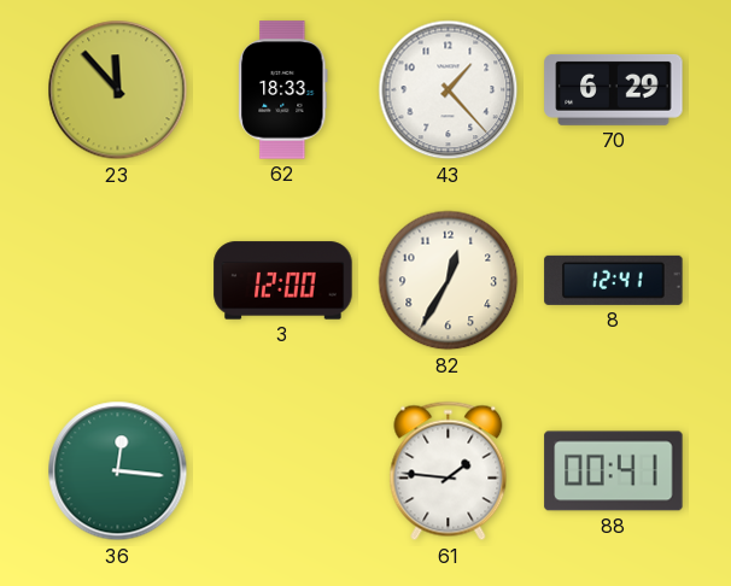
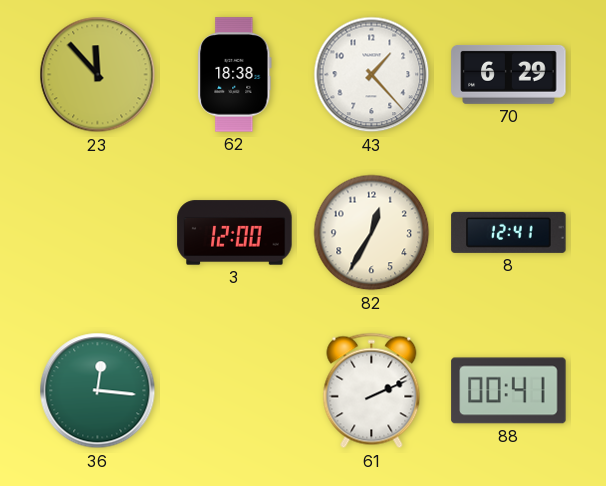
62: 18:33 -> 18:38 (235, 75)
61: 1:46 -> 2:11 (372, 391)
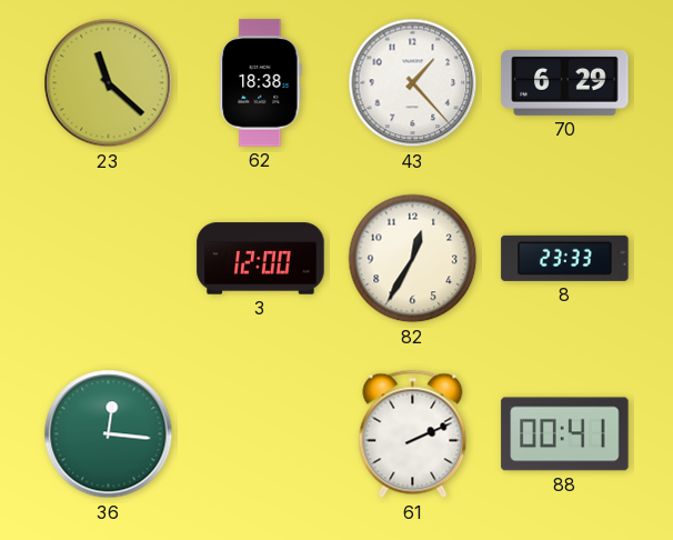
23: 11:53 -> 11:22 (109, 83)
8: 12:41 -> 23:33 (565, 258)
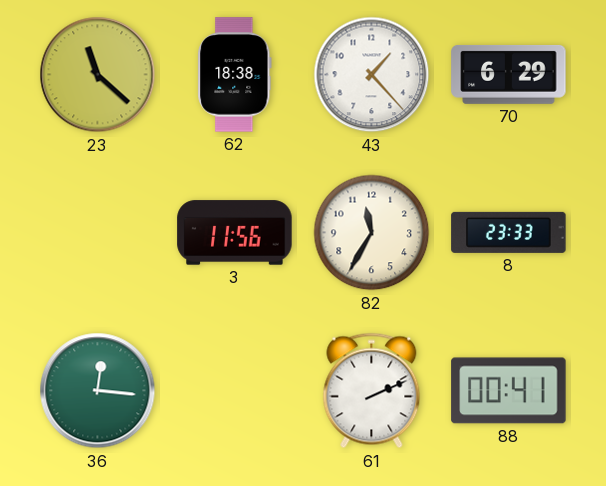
3: 12:00 -> 11:56 (235, 233)
82: 12:35 -> 11:35 (372, 233)
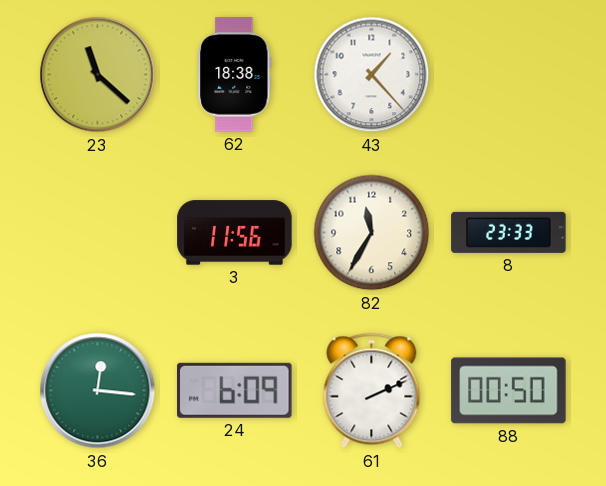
70: 6:29 -> none (509, 74)
24: none -> 6:09 (235, 390)
88: 00:41 -> 00:50 (509, 391)
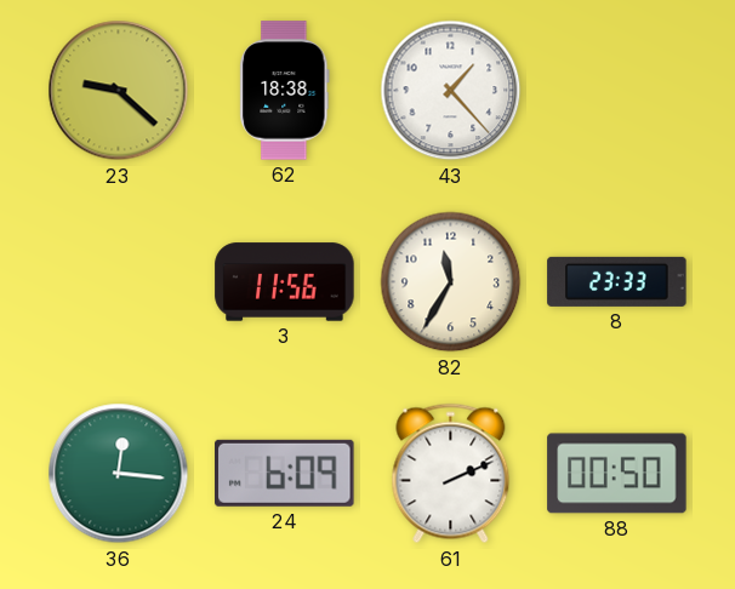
23: 11:22 -> 9:22 (119, 91)
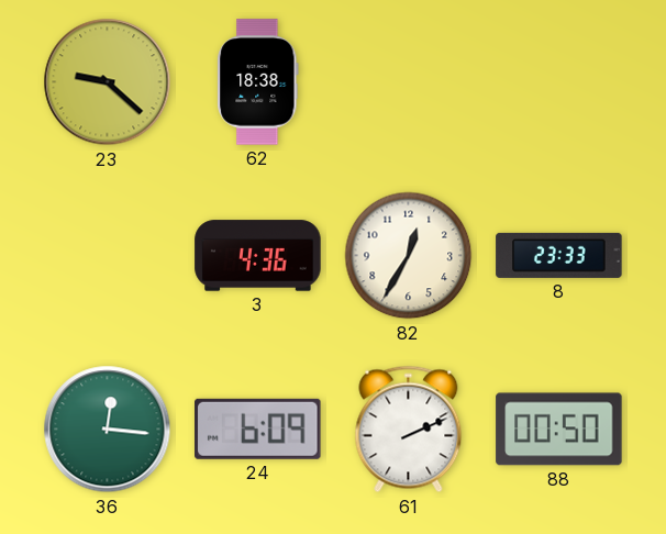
43: 1:23 -> none (451, 91)
3: 11:56 -> 4:36 (258, 256)
82: 11:35 -> 12:35 (409, 256)
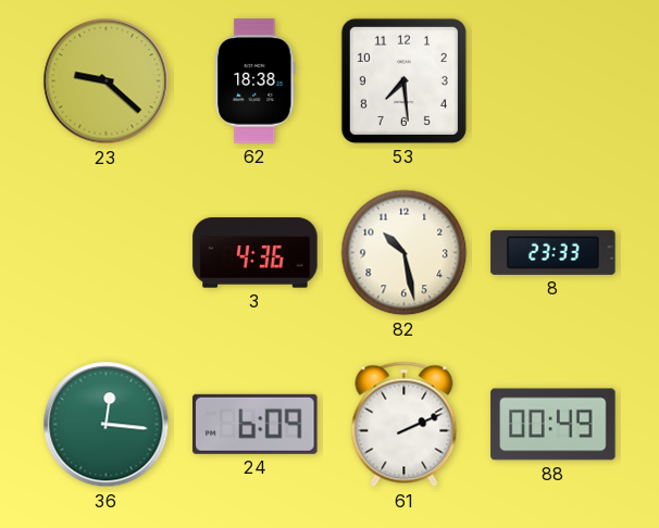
53: none -> 7:29 (403, 80)
82: 12:35 -> 10:28 (405, 253)
88: 00:50 -> 00:49 (554, 425)
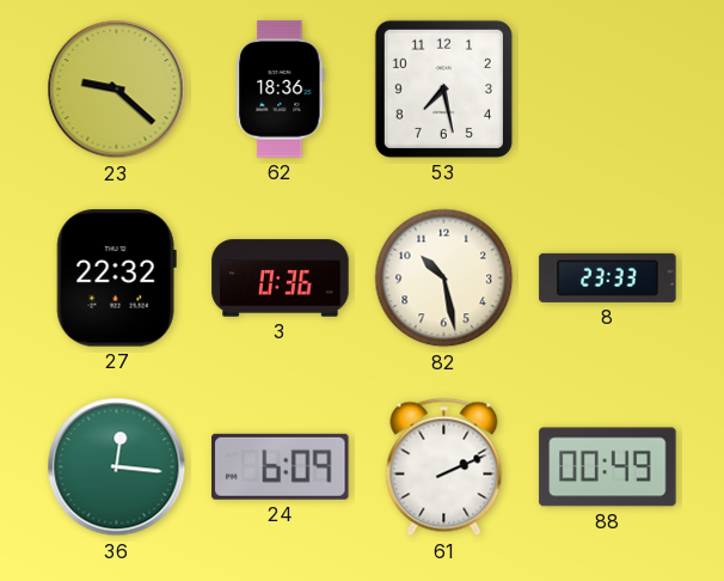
62: 18:38 -> 18:36 (281, 90)
53: 7:29 -> 7:28 (443, 88)
27: none -> 22:32 (116, 279)
3: 4:36 -> 0:36 (281, 279)
